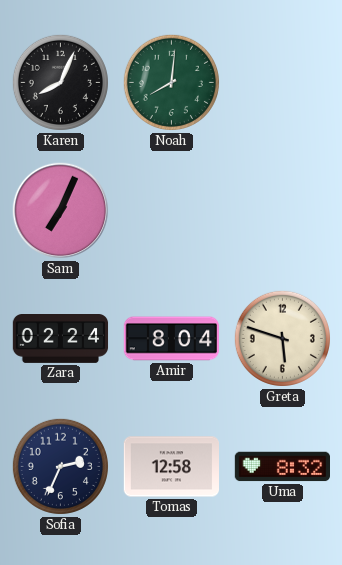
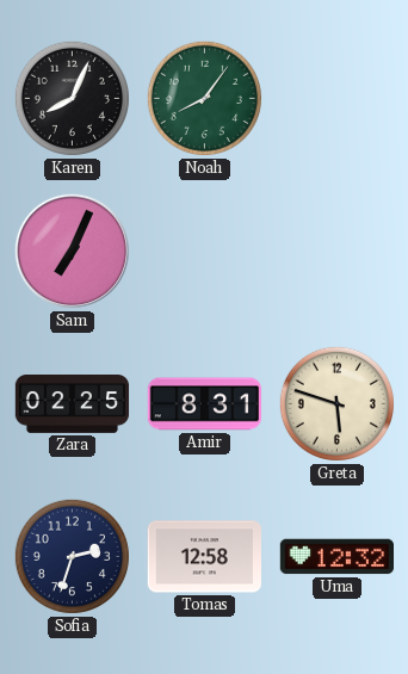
Noah: 8:01 -> 8:06 (204, 98)
Zara: 02:24 -> 02:25 (73, 404)
Amir: 8:04 -> 8:31 (204, 404)
Sofia: 2:34 -> 2:33 (72, 556)
Uma: 8:32 -> 12:32 (336, 557)
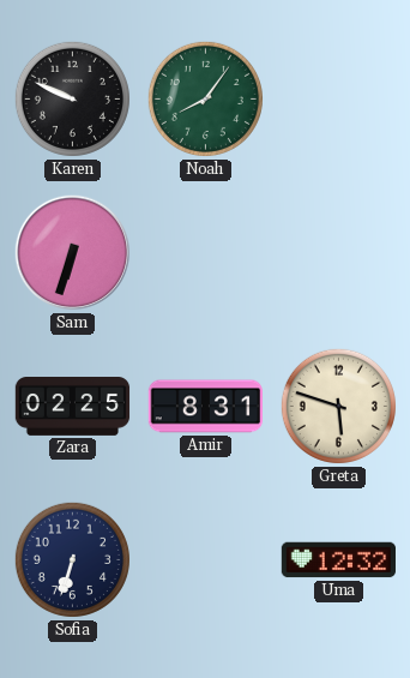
Karen: 8:04 -> 9:49 (72, 98)
Sam: 7:04 -> 6:33 (73, 253)
Sofia: 2:33 -> 6:33 (72, 559)
Tomas: 12:58 -> none (204, 557)
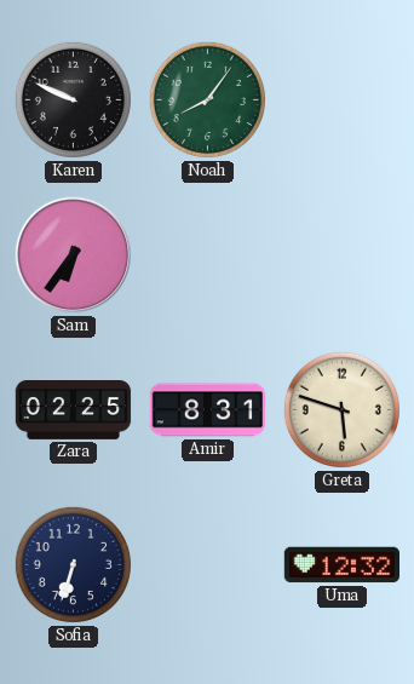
Sam: 6:33 -> 6:36 (74, 255)
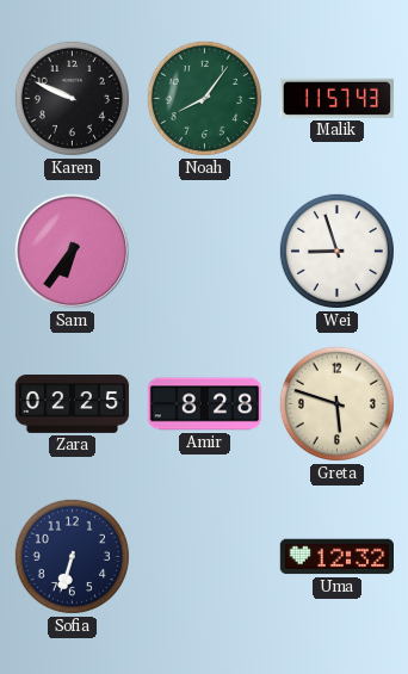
Malik: none -> 11:57 (336, 98)
Wei: none -> 8:57 (336, 251)
Amir: 8:31 -> 8:28 (204, 404)
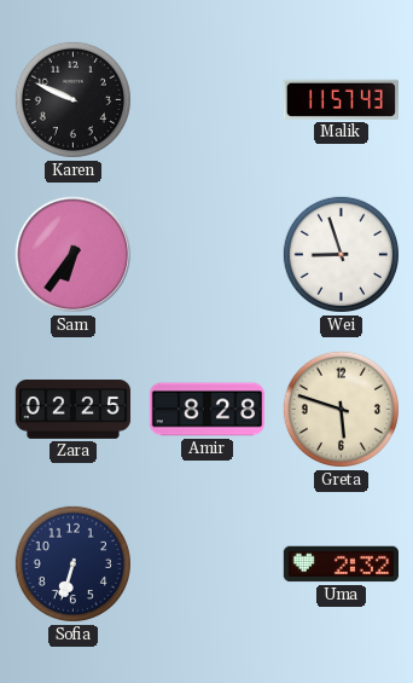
Noah: 8:06 -> none (204, 98)
Uma: 12:32 -> 2:32 (341, 565)
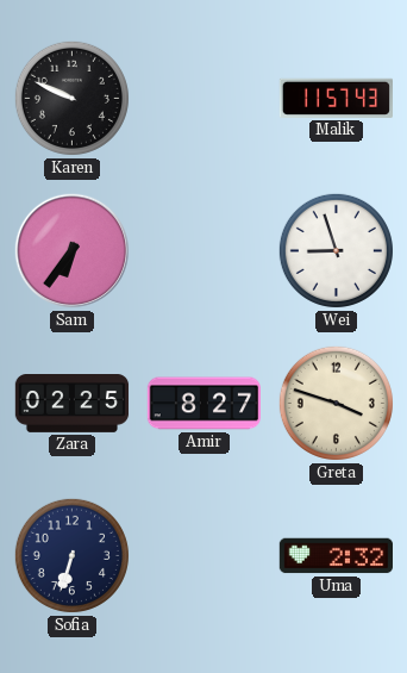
Amir: 8:28 -> 8:27 (203, 404)
Greta: 5:48 -> 3:48 (336, 403)
